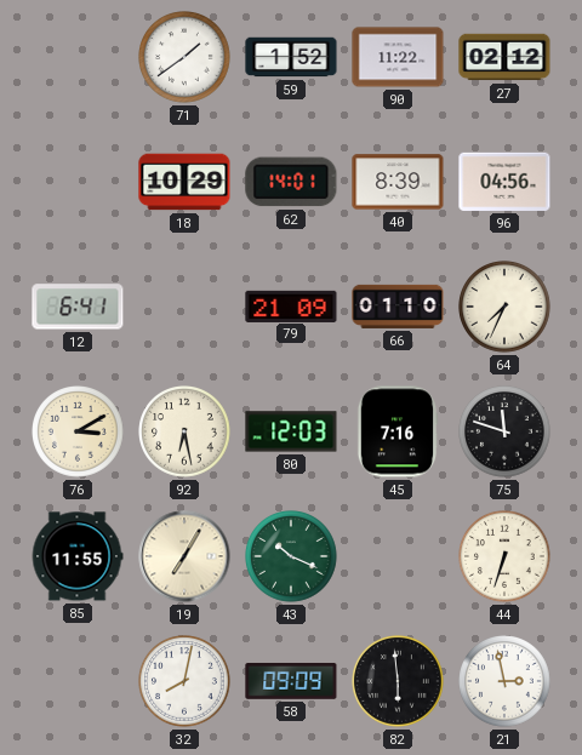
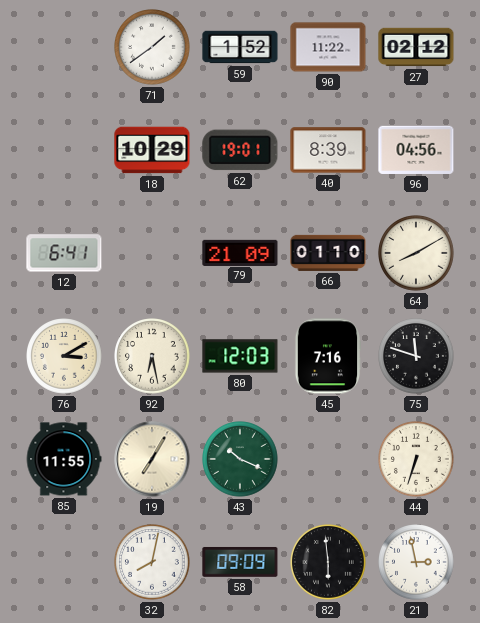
62: 14:01 -> 19:01 (240, 150)
64: 7:34 -> 8:10 (416, 253)
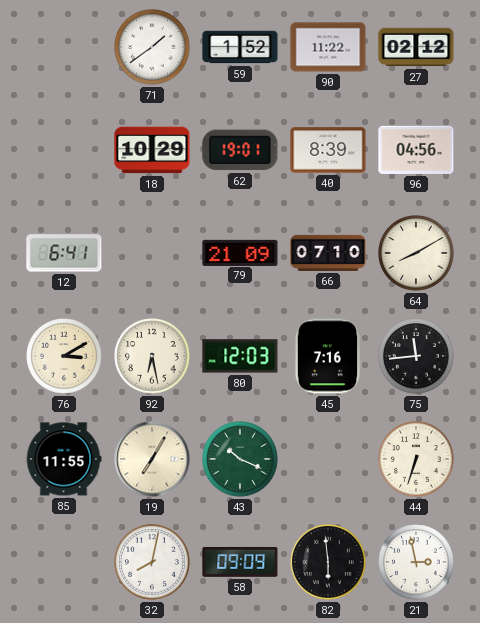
66: 01:10 -> 07:10 (328, 253)
75: 11:48 -> 11:44 (416, 356)
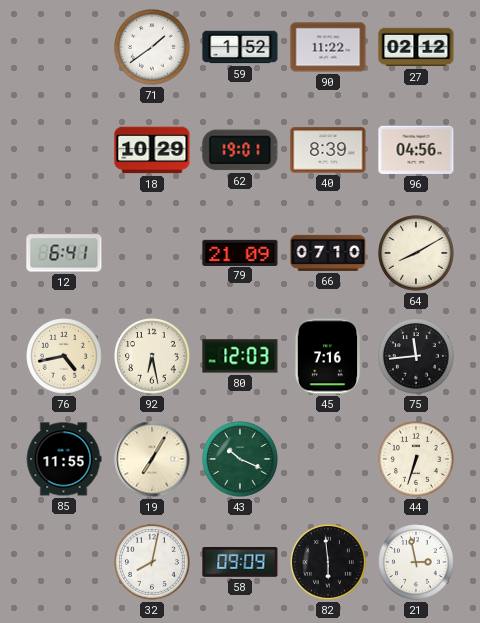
76: 3:10 -> 4:43 (64, 356)
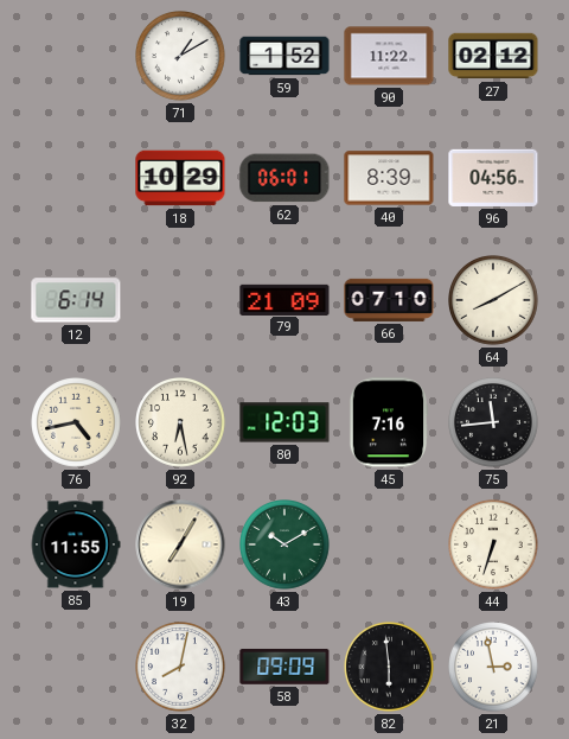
71: 1:39 -> 1:10 (180, 56)
62: 19:01 -> 06:01 (284, 178)
12: 6:41 -> 6:14 (76, 300)
43: 10:19 -> 10:10 (284, 544)
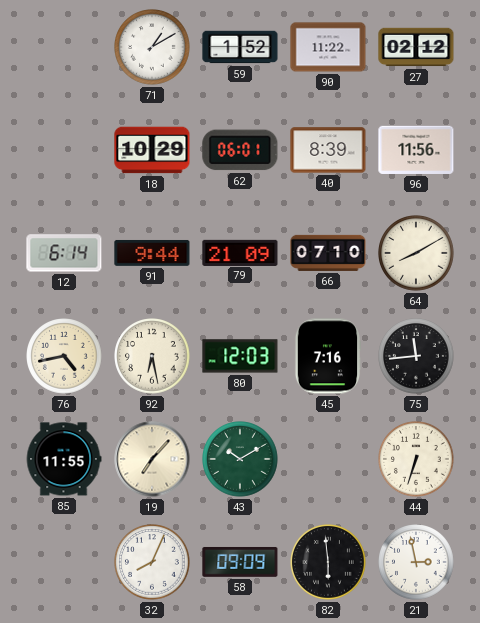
96: 04:56 -> 11:56 (416, 150)
91: none -> 9:44 (152, 253)
19: 7:05 -> 7:07 (152, 459)
32: 8:02 -> 8:04 (152, 562)
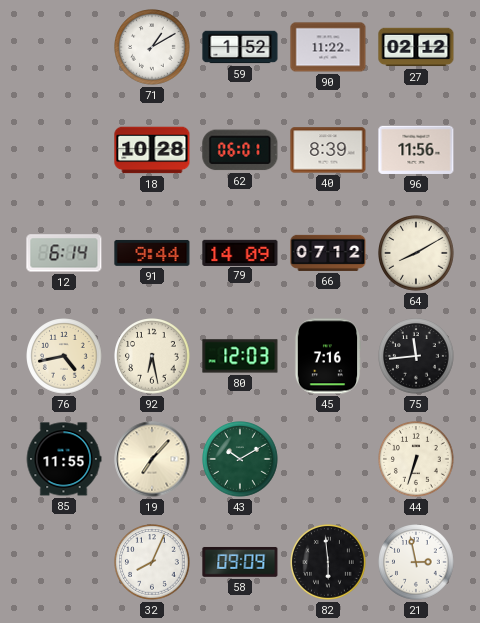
18: 10:29 -> 10:28 (152, 150)
79: 21:09 -> 14:09 (240, 252)
66: 07:10 -> 07:12 (328, 253)
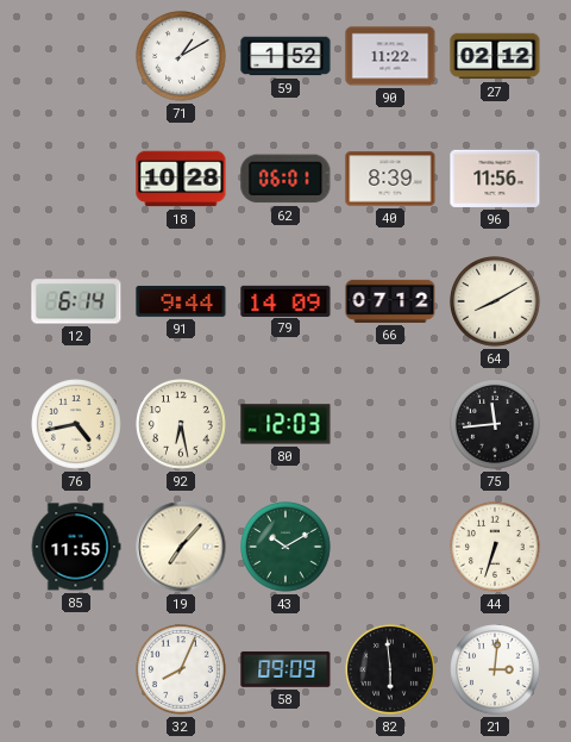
45: 7:16 -> none (328, 356)
21: 2:58 -> 3:01 (495, 669)
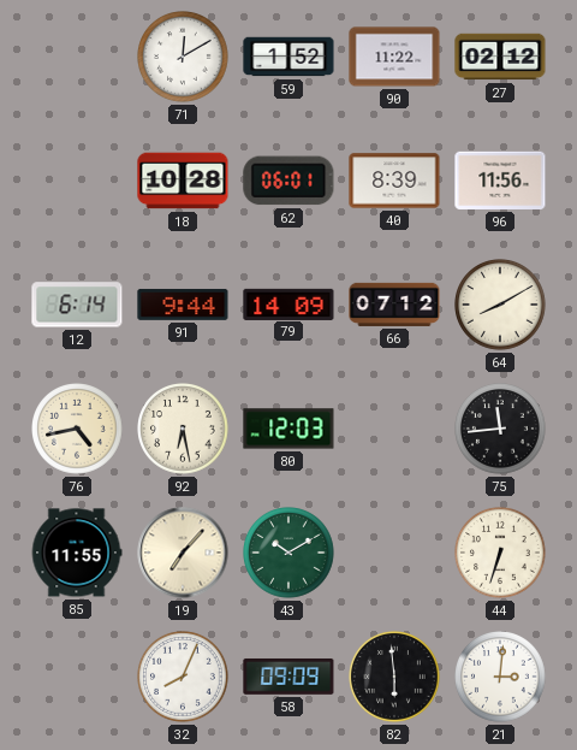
71: 1:10 -> 12:10 (183, 57)
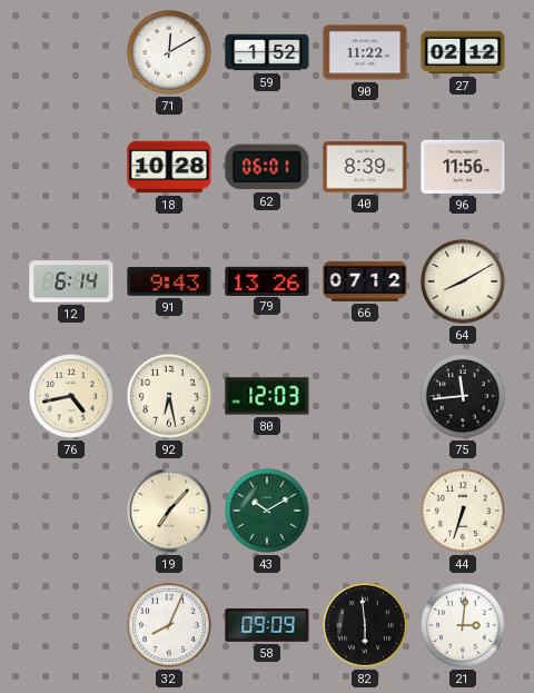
91: 9:44 -> 9:43 (169, 281)
79: 14:09 -> 13:26 (267, 280)
85: 11:55 -> none (77, 553)
